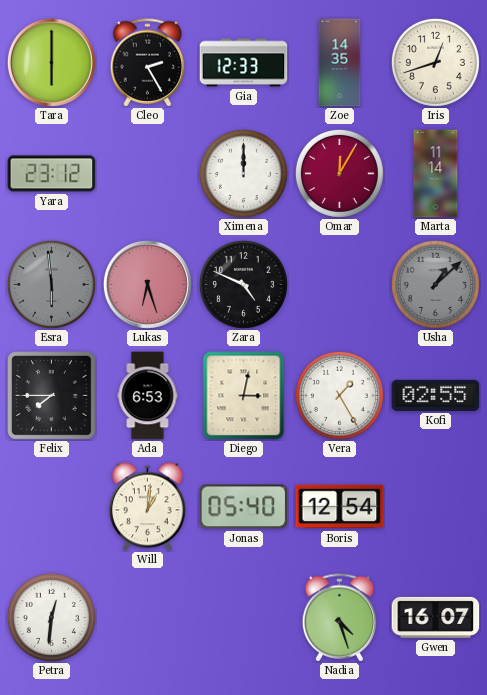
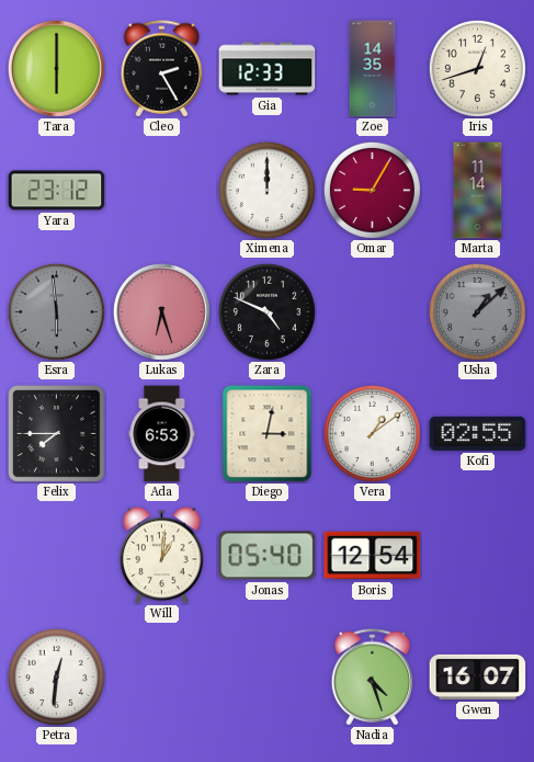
Omar: 12:05 -> 9:05 (372, 190)
Vera: 1:25 -> 1:09 (372, 433)
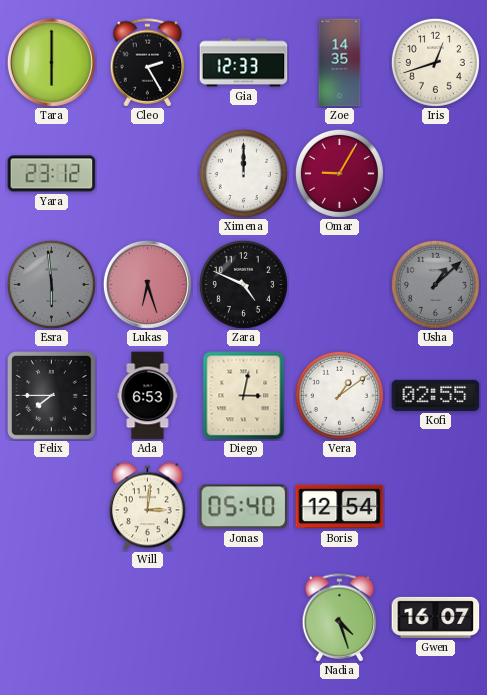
Marta: 11:14 -> none (478, 191)
Will: 1:01 -> 3:01 (148, 507)
Petra: 12:31 -> none (56, 676)
